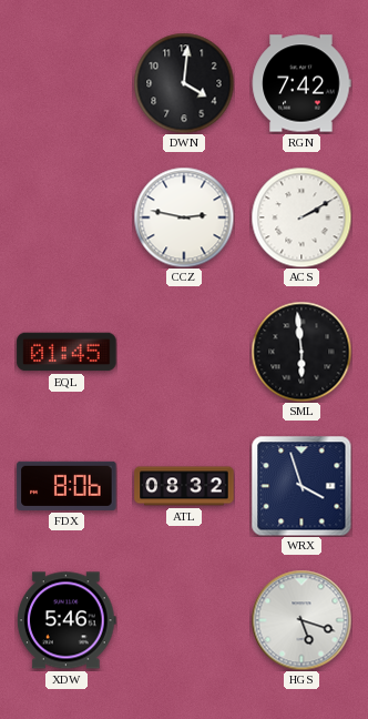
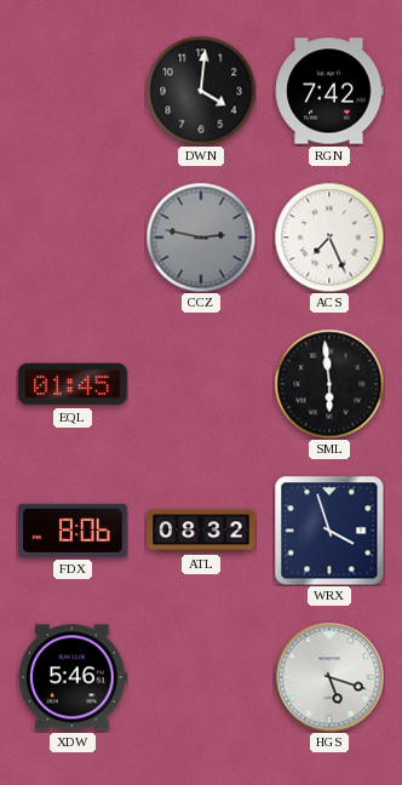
CCZ dial: white -> grey (201, 237)
ACS: 2:10 -> 7:26 (329, 237)
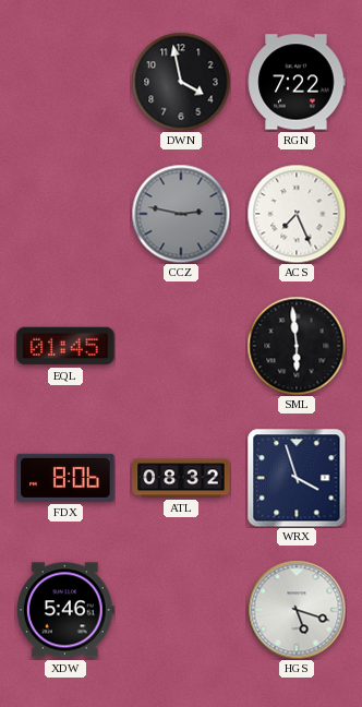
DWN: 4:01 -> 3:58 (181, 82)
RGN: 7:42 -> 7:22 (297, 82)
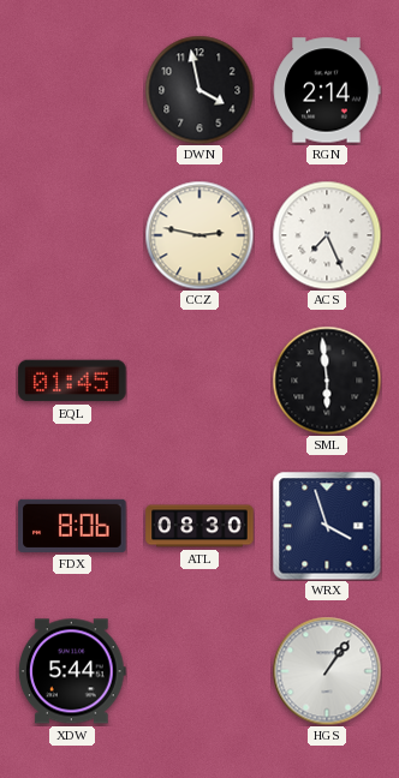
RGN: 7:22 -> 2:14 (327, 90)
CCZ dial: grey -> cream (199, 235)
ATL: 08:32 -> 08:30 (199, 526)
XDW: 5:46 -> 5:44 (72, 671)
HGS: 5:18 -> 1:06 (327, 671)
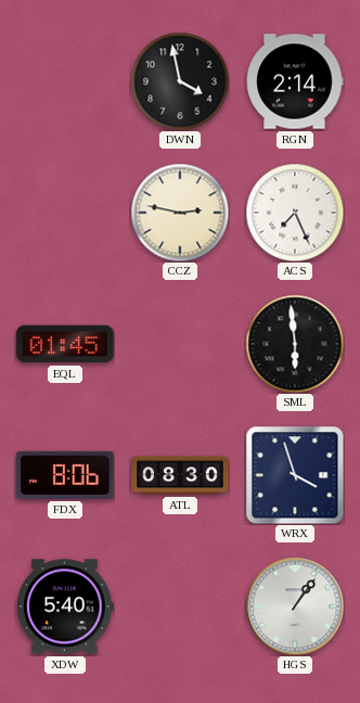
XDW: 5:44 -> 5:40 (65, 606)
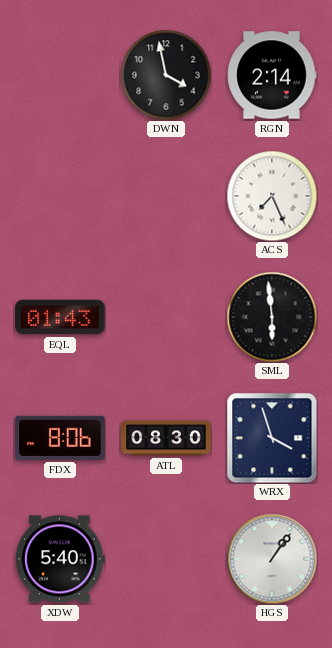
CCZ: 2:47 -> none (180, 213)
EQL: 01:45 -> 01:43 (60, 317)
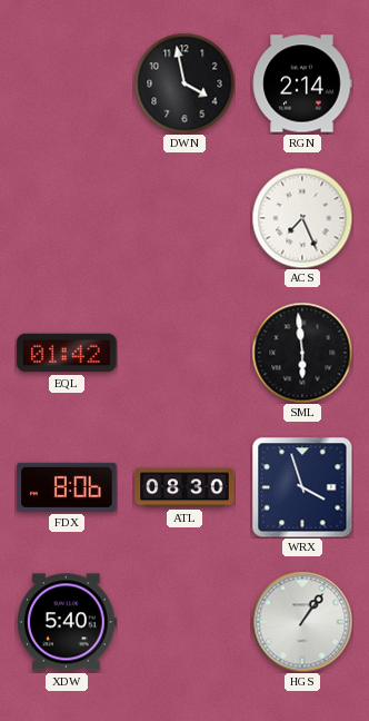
EQL: 01:43 -> 01:42 (67, 353)
